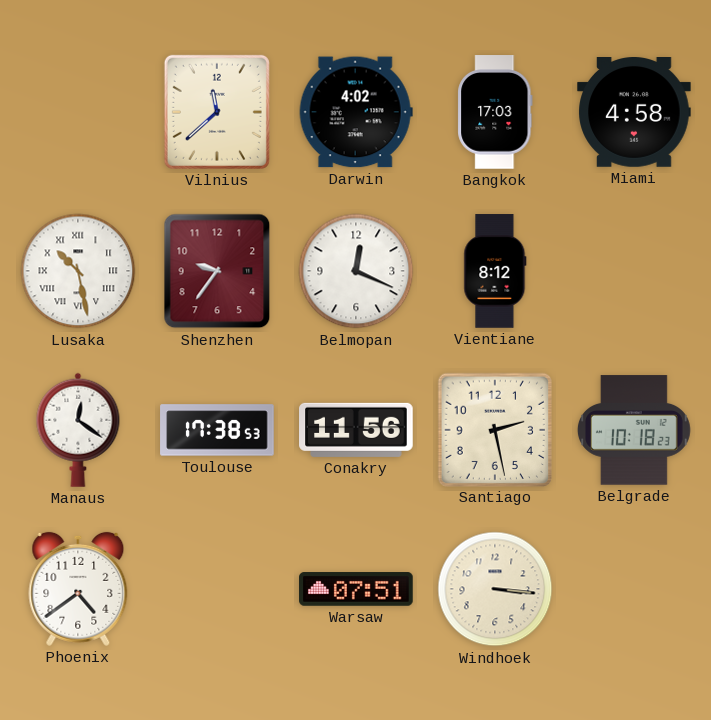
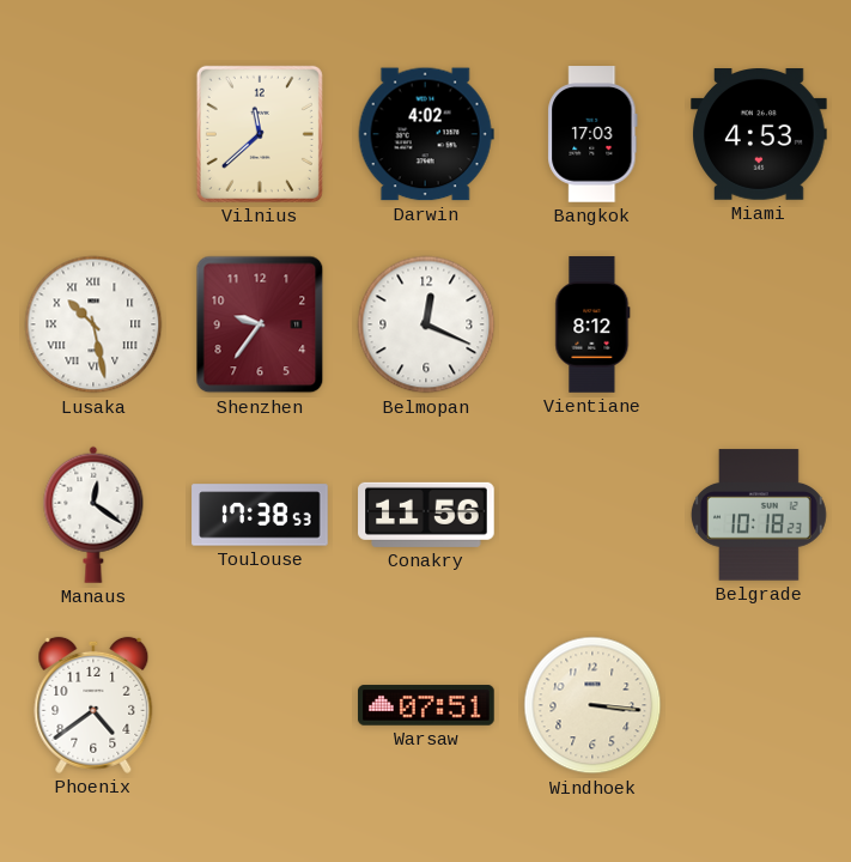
Miami: 4:58 -> 4:53 (759, 135)
Santiago: 2:28 -> none (494, 429)
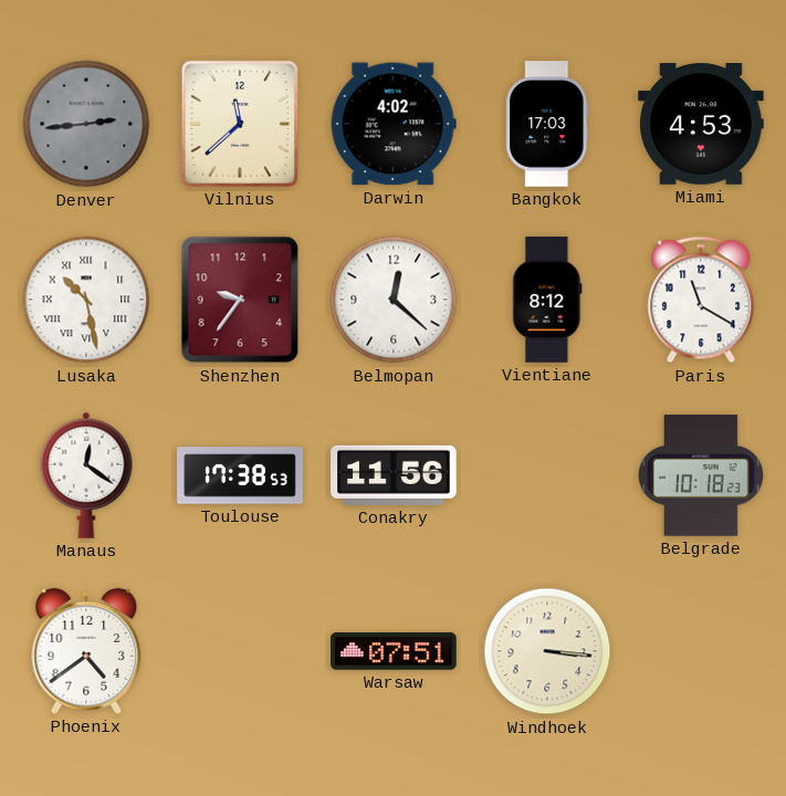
Denver: none -> 2:44 (86, 124)
Belmopan: 12:19 -> 12:22 (394, 300)
Paris: none -> 11:20 (701, 300)
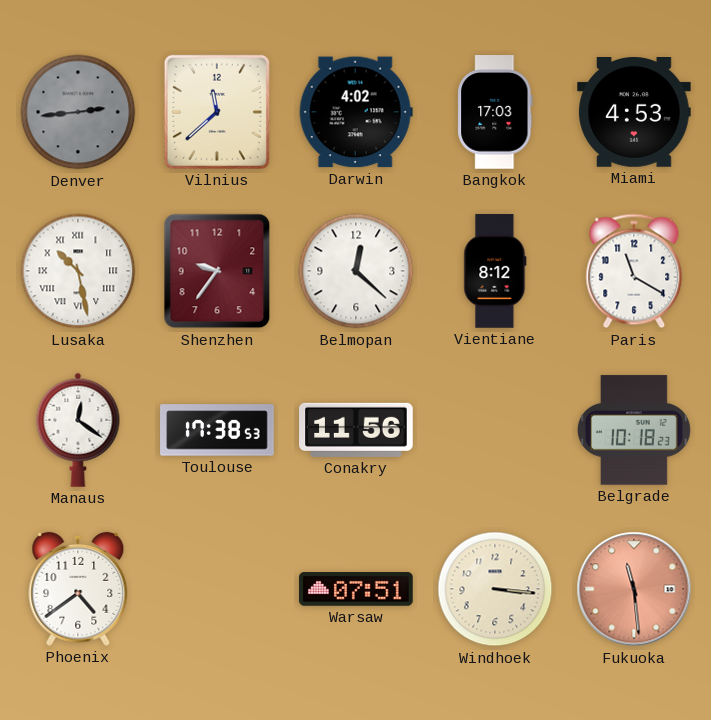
Fukuoka: none -> 11:29 (634, 589)
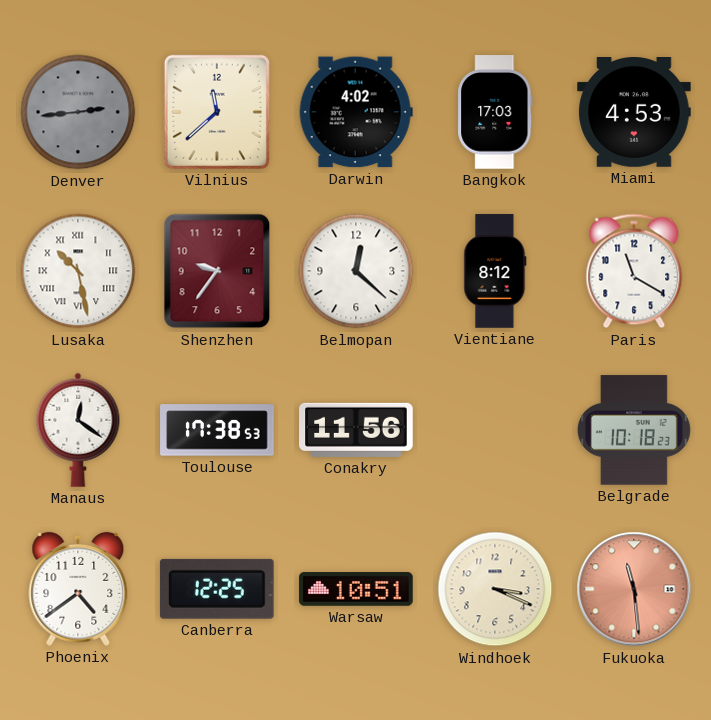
Canberra: none -> 12:25 (217, 589)
Warsaw: 07:51 -> 10:51 (356, 589)
Windhoek: 3:16 -> 3:19 (495, 589)
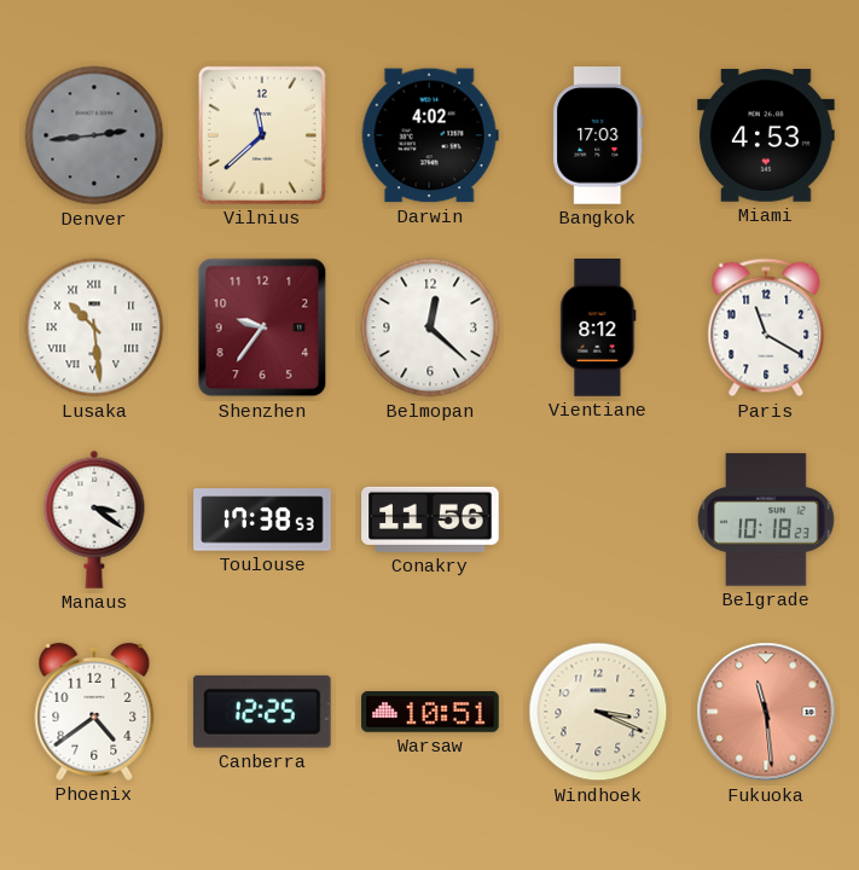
Lusaka: 10:28 -> 10:29 (94, 327)
Manaus: 12:21 -> 3:21 (94, 520)
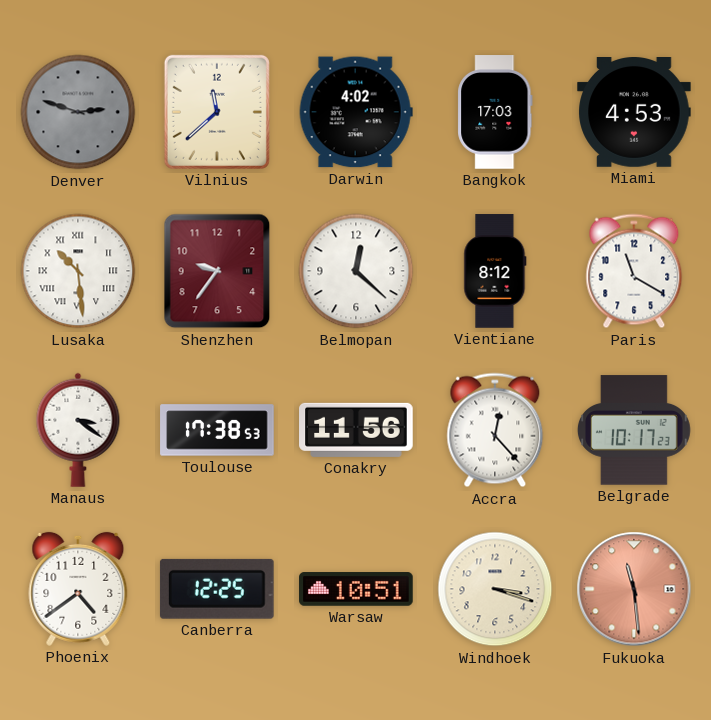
Denver: 2:44 -> 2:48 (78, 112)
Accra: none -> 12:23 (495, 430)
Belgrade: 10:18 -> 10:17 (634, 430)
Windhoek: 3:19 -> 3:18 (495, 589)
